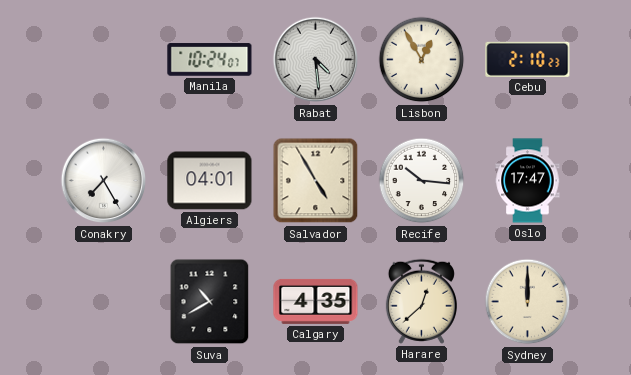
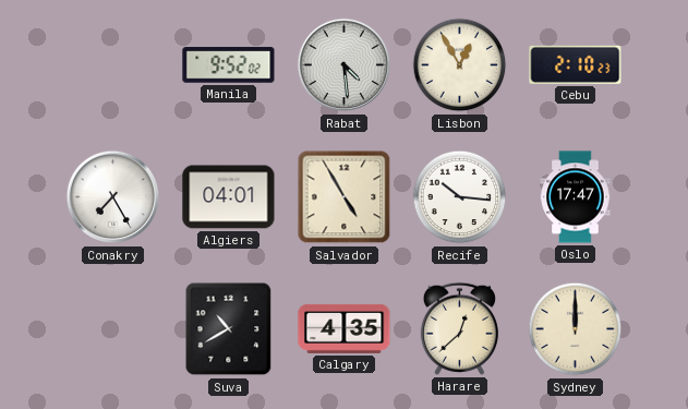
Manila: 10:24 -> 9:52 (229, 65)
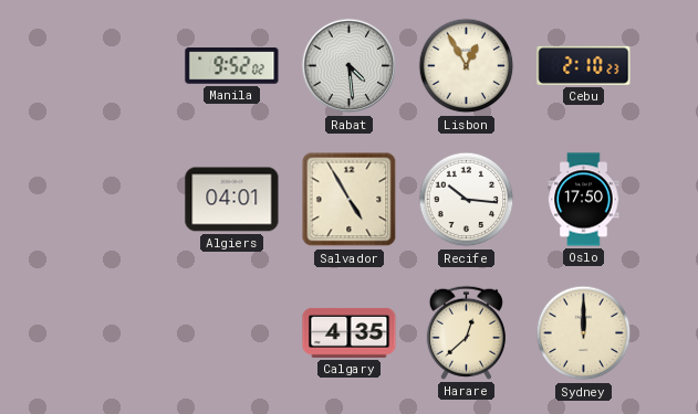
Conakry: 7:25 -> none (113, 197)
Oslo: 17:47 -> 17:50 (584, 200)
Suva: 10:40 -> none (229, 329)
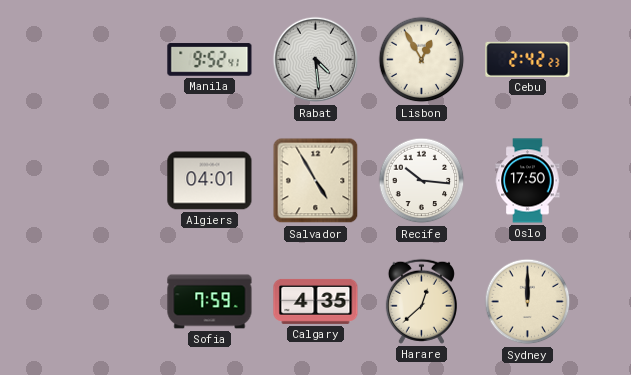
Manila: 9:52:02 -> 9:52:41 (210, 60)
Cebu: 2:10 -> 2:42 (528, 59)
Sofia: none -> 7:59 (210, 302)
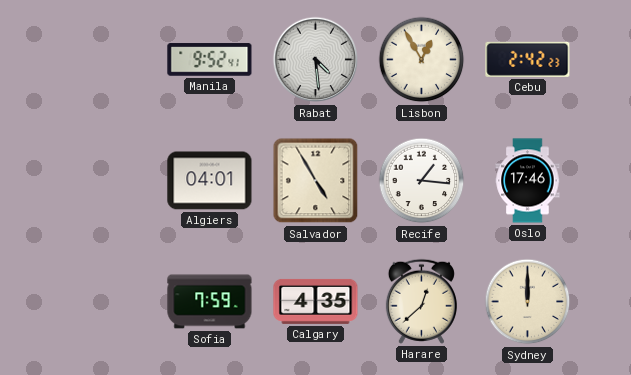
Recife: 10:16 -> 1:16 (422, 181)
Oslo: 17:50 -> 17:46 (528, 181)
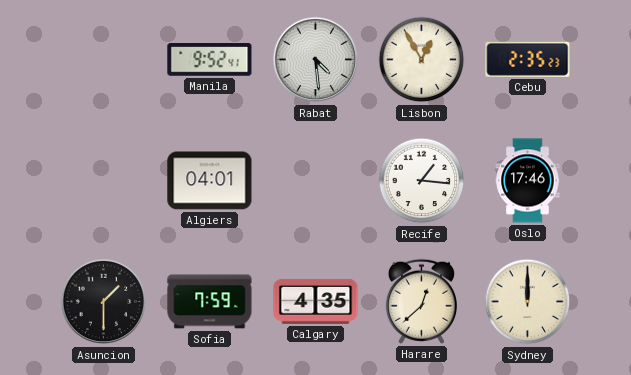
Cebu: 2:42 -> 2:35 (528, 59)
Salvador: 4:55 -> none (316, 181)
Asuncion: none -> 1:30 (104, 302)
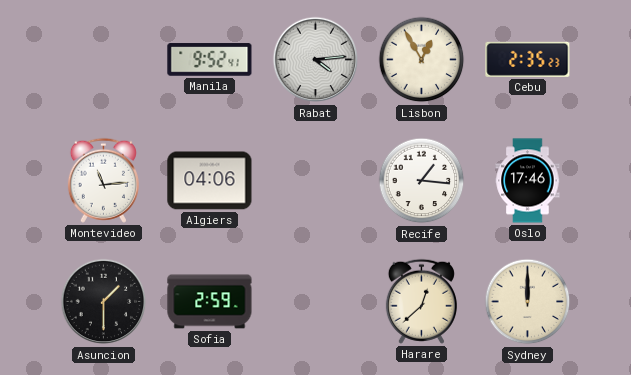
Rabat: 4:29 -> 4:14 (316, 60)
Montevideo: none -> 11:14 (103, 180)
Algiers: 04:01 -> 04:06 (210, 181)
Sofia: 7:59 -> 2:59 (210, 302)
Calgary: 4:35 -> none (316, 301)
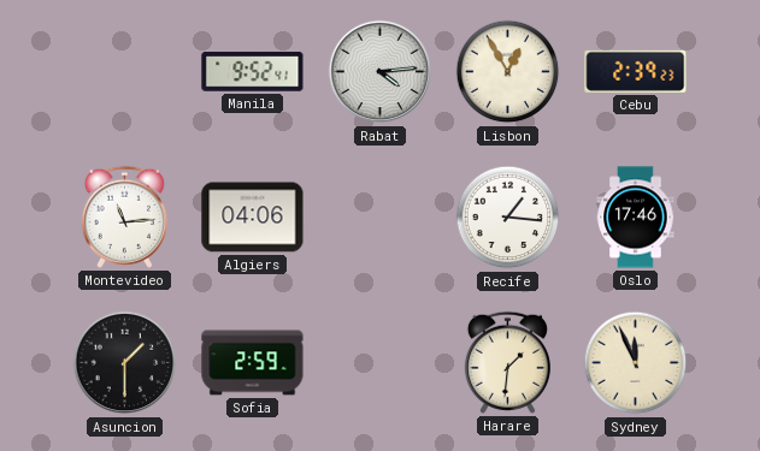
Cebu: 2:35 -> 2:39 (636, 71)
Harare: 12:38 -> 1:31 (507, 362)
Sydney: 12:00 -> 11:56 (636, 363)
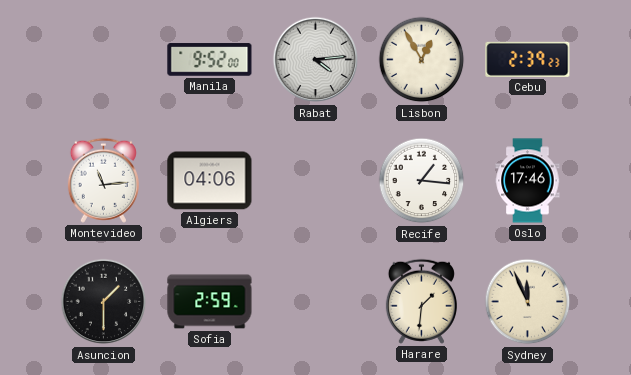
Manila: 9:52:41 -> 9:52:00 (210, 60)
